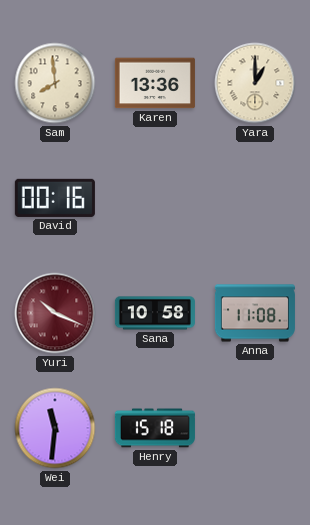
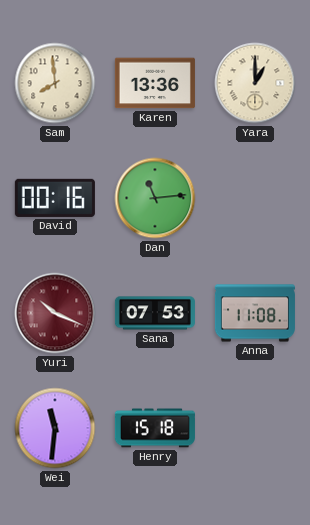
Dan: none -> 11:14 (155, 198)
Sana: 10:58 -> 07:53 (155, 313)
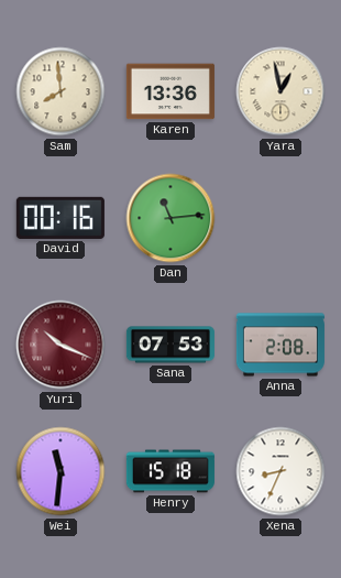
Yara: 1:00 -> 12:58 (280, 91)
Anna: 11:08 -> 2:08 (280, 345)
Xena: none -> 8:34 (280, 471)
